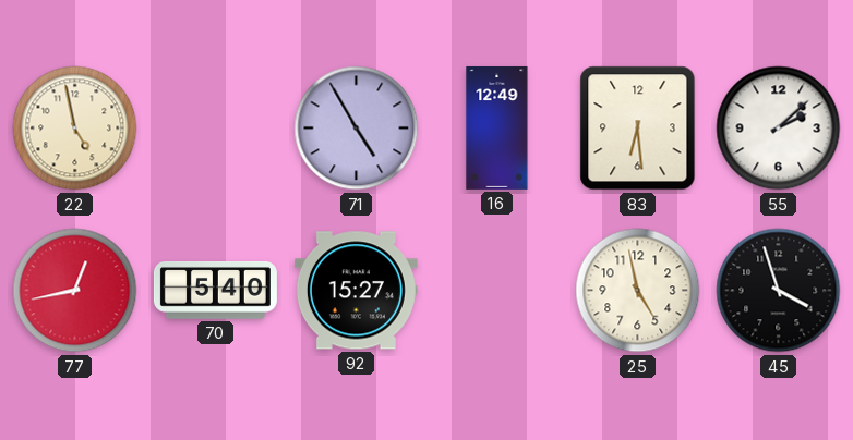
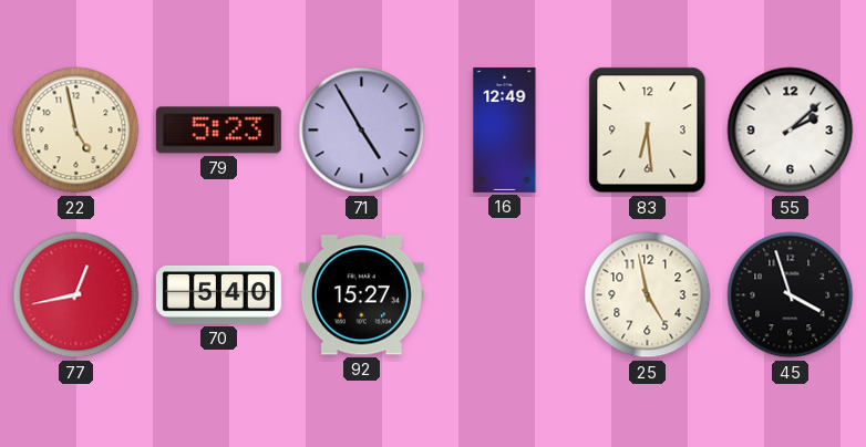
79: none -> 5:23 (218, 131)
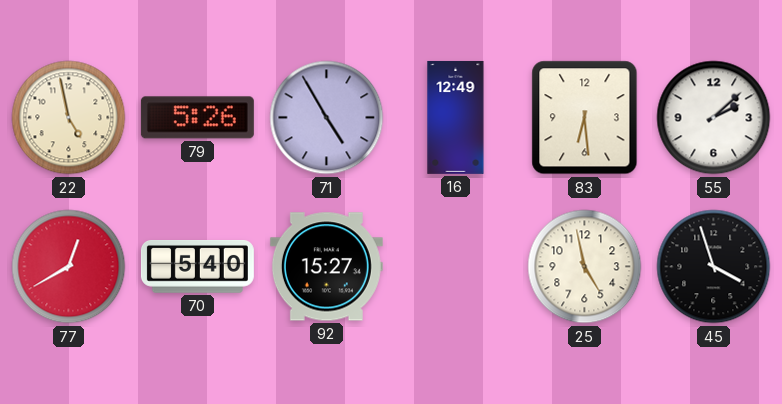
79: 5:23 -> 5:26 (197, 118)
77: 12:43 -> 12:40 (69, 267)
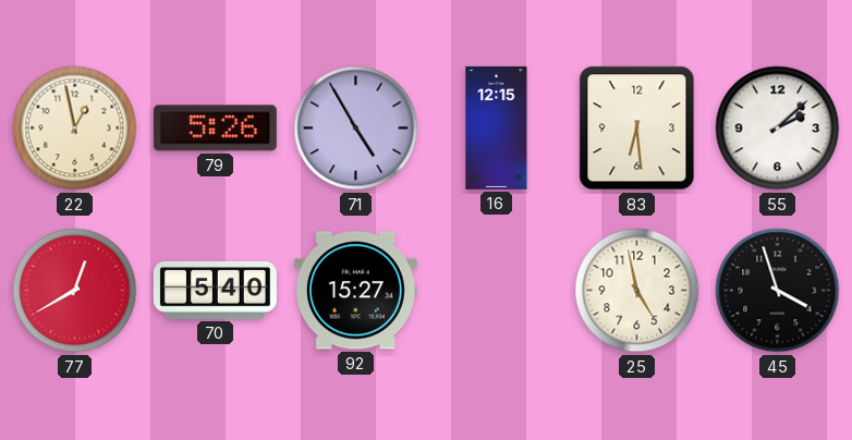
22: 4:58 -> 12:58 (75, 129)
16: 12:49 -> 12:15 (497, 127)
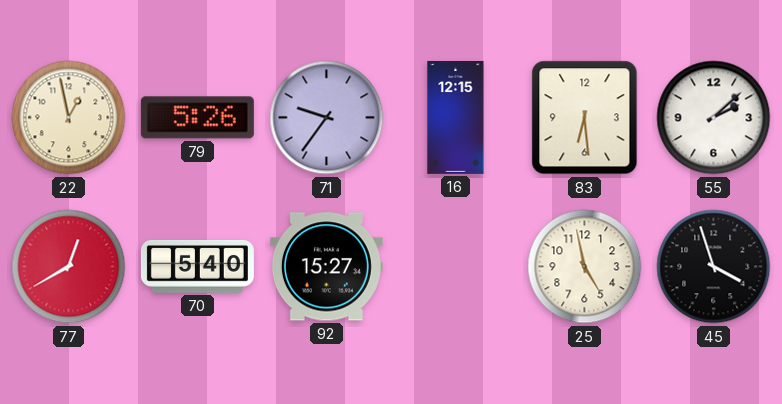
71: 4:55 -> 9:36 (327, 118)
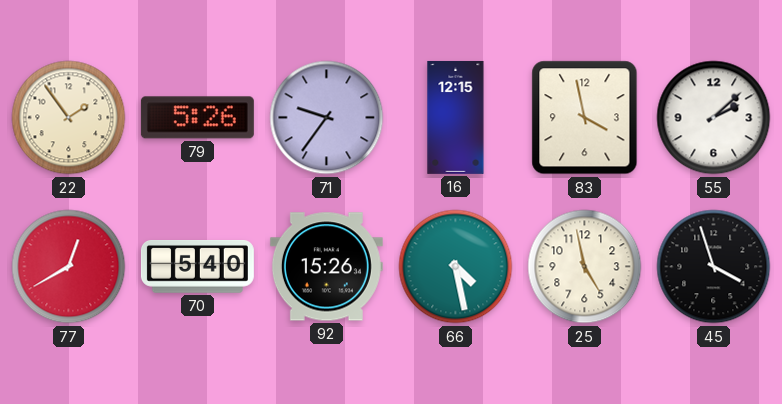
22: 12:58 -> 1:54 (69, 118)
83: 6:29 -> 3:58 (585, 118)
92: 15:27 -> 15:26 (326, 267)
66: none -> 4:28 (456, 267)
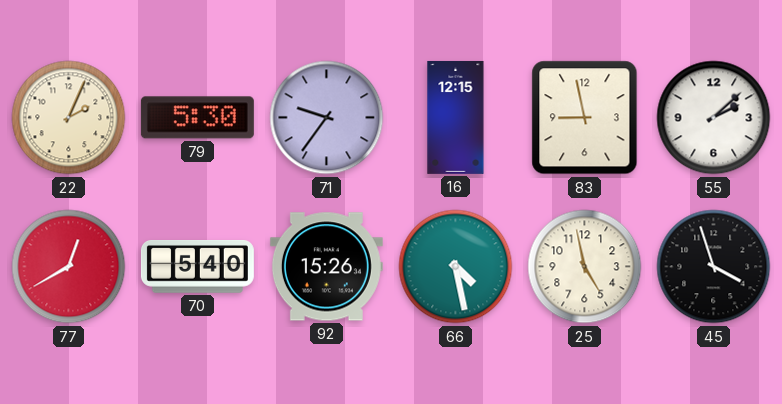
22: 1:54 -> 2:04 (69, 118)
79: 5:26 -> 5:30 (197, 118)
83: 3:58 -> 8:58 (585, 118)
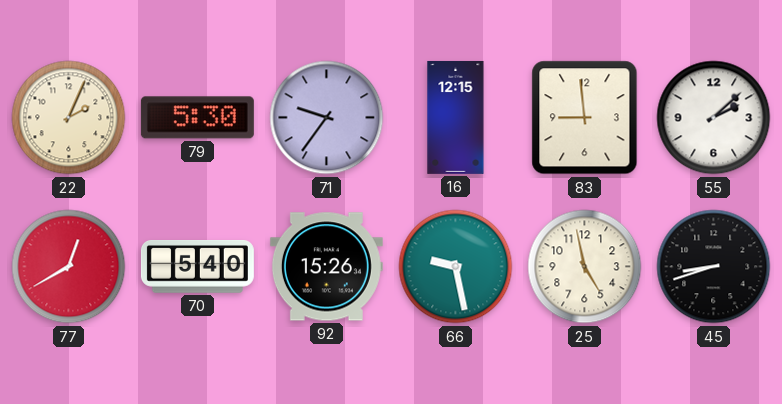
83: 8:58 -> 8:59 (585, 118)
66: 4:28 -> 9:28 (456, 267)
45: 3:57 -> 8:42 (714, 267)
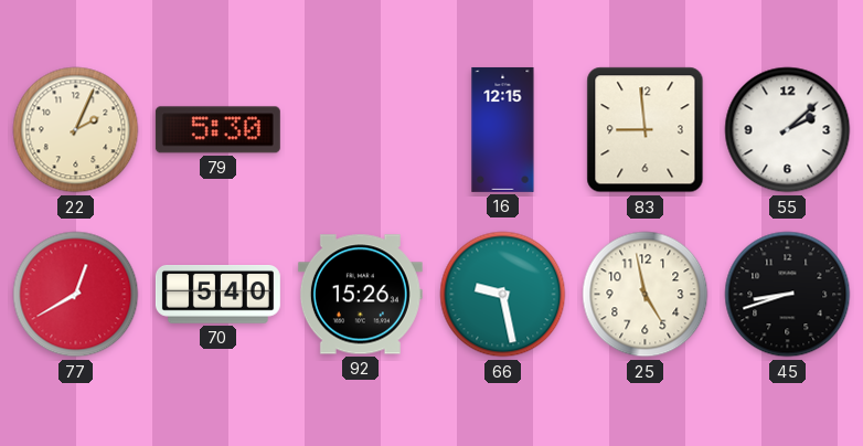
71: 9:36 -> none (327, 118)
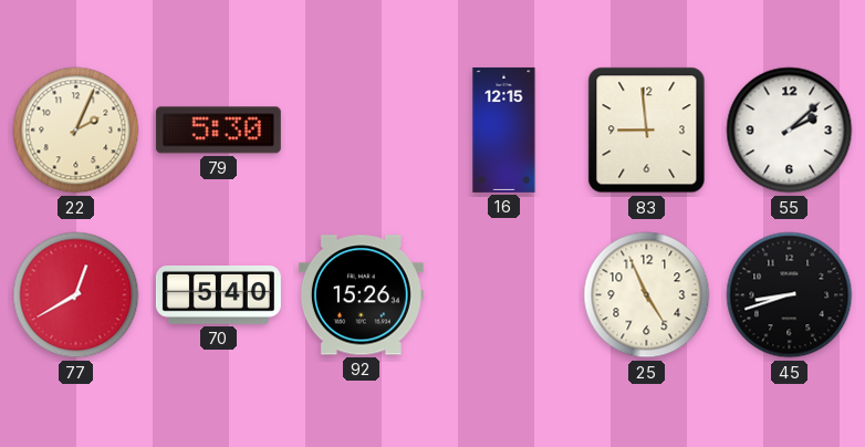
66: 9:28 -> none (503, 295)
25: 4:58 -> 4:56 (647, 295)
